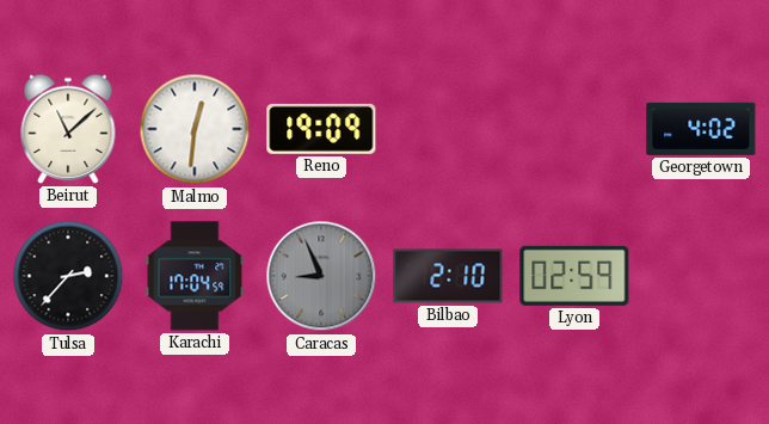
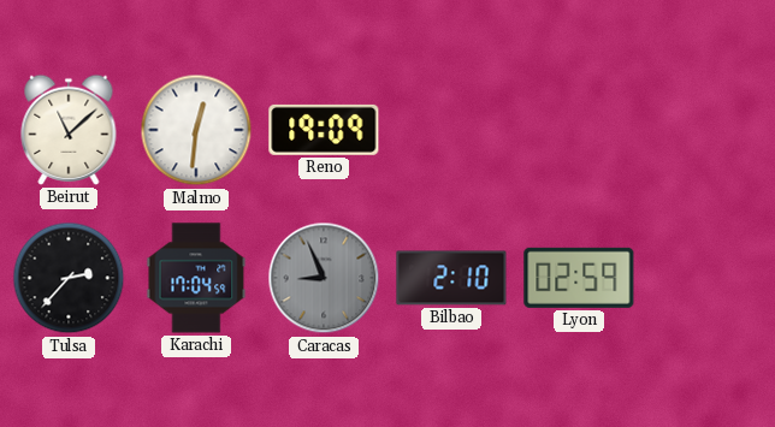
Georgetown: 4:02 -> none (701, 129)
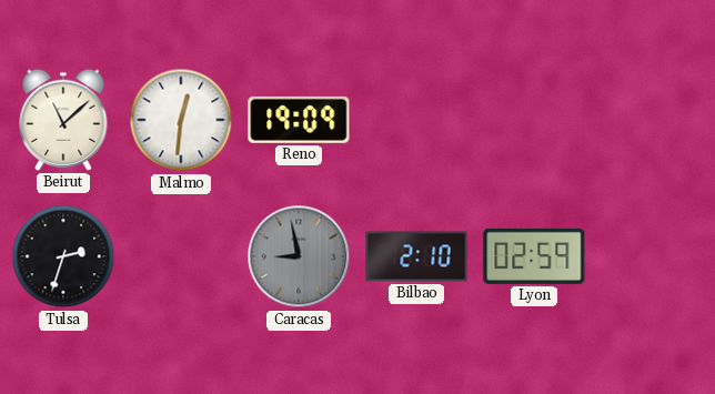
Tulsa: 2:37 -> 2:33 (63, 256)
Karachi: 17:04 -> none (196, 278)
Caracas: 8:56 -> 8:58 (299, 256)
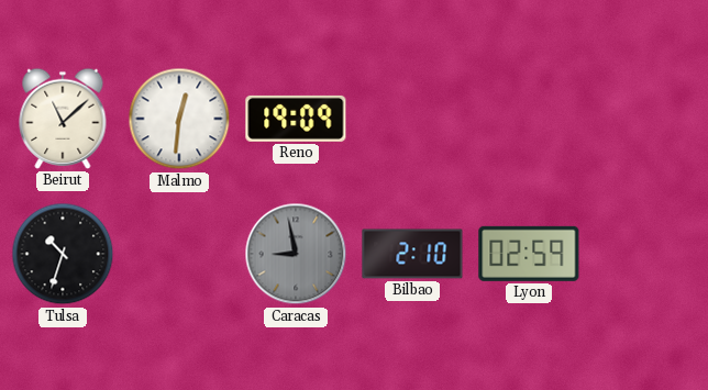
Tulsa: 2:33 -> 10:33 (63, 254)
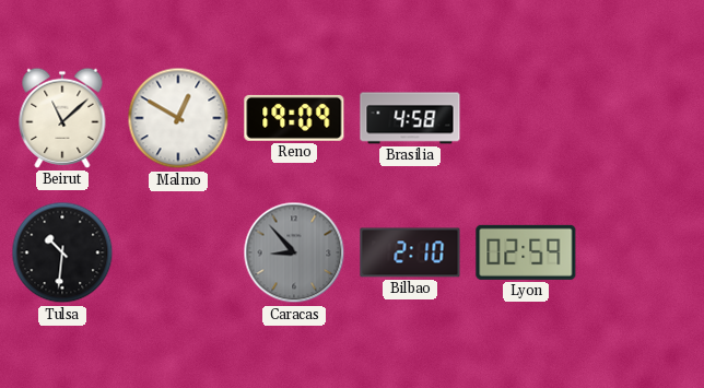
Malmo: 12:31 -> 12:50 (178, 118)
Brasilia: none -> 4:58 (410, 118)
Tulsa: 10:33 -> 10:31 (62, 252)
Caracas: 8:58 -> 8:53 (294, 252)
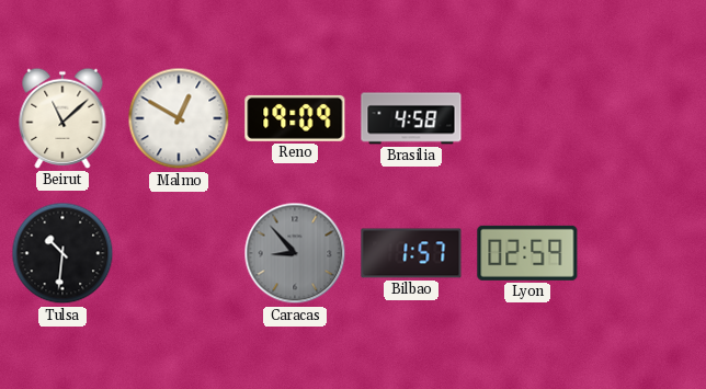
Bilbao: 2:10 -> 1:57 (411, 253)
